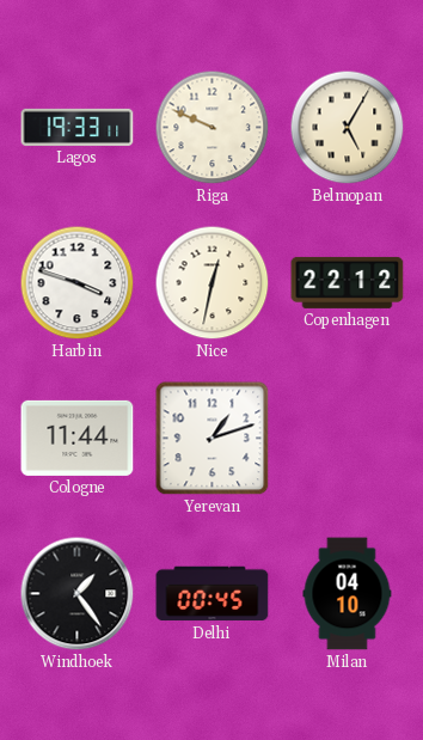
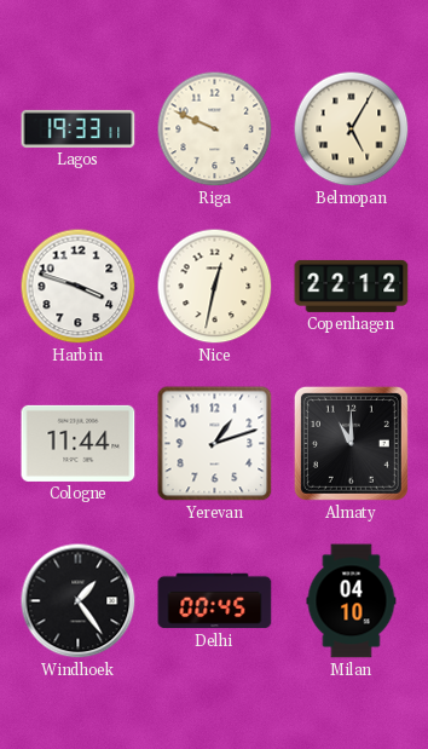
Almaty: none -> 11:00 (351, 443)
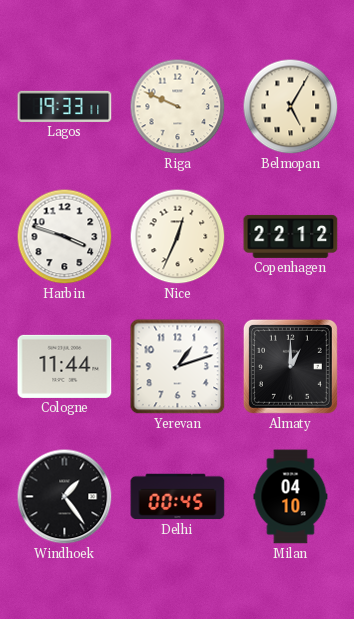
Nice: 12:32 -> 12:34 (178, 237)
Almaty: 11:00 -> 1:00 (290, 366)
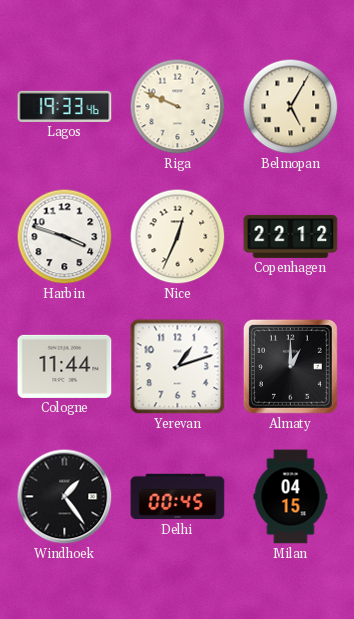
Lagos: 19:33:11 -> 19:33:46 (65, 106)
Milan: 04:10 -> 04:15 (291, 497)
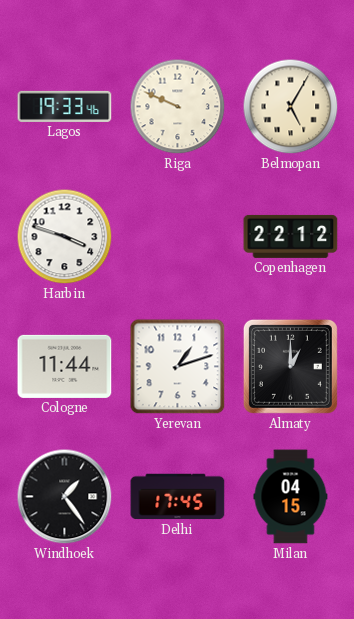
Nice: 12:34 -> none (178, 237)
Delhi: 00:45 -> 17:45 (178, 497)
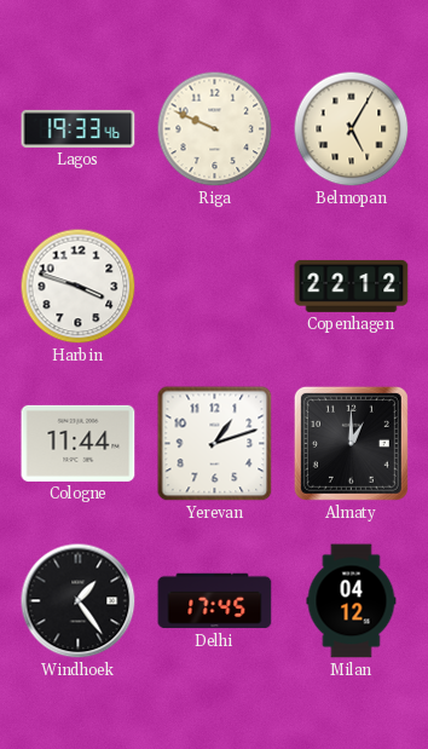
Milan: 04:15 -> 04:12 (352, 601)
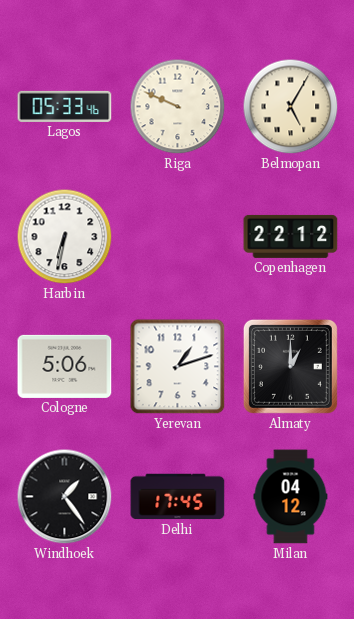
Lagos: 19:33 -> 05:33 (65, 106)
Harbin: 3:48 -> 6:32 (65, 237)
Cologne: 11:44 -> 5:06 (65, 366)
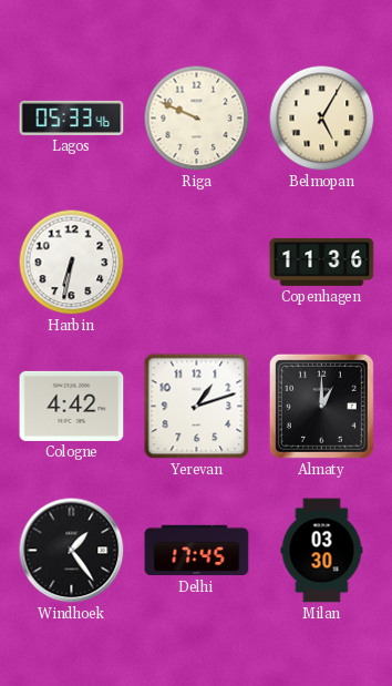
Copenhagen: 22:12 -> 11:36 (322, 262)
Cologne: 5:06 -> 4:42 (72, 406)
Milan: 04:12 -> 03:30 (322, 551)
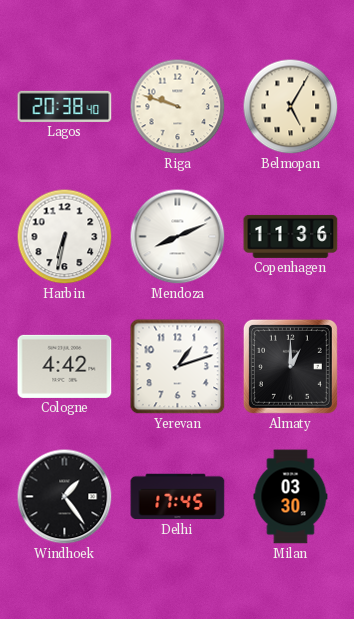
Lagos: 05:33 -> 20:38 (65, 106)
Riga: 9:49 -> 9:48 (178, 107)
Mendoza: none -> 8:11 (178, 237)
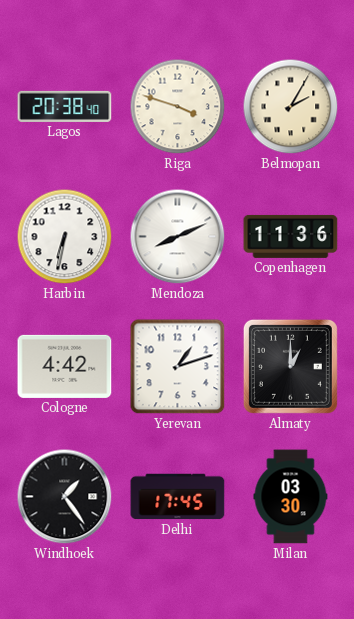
Riga: 9:48 -> 3:48 (178, 107)
Belmopan: 5:05 -> 2:05 (291, 107)
